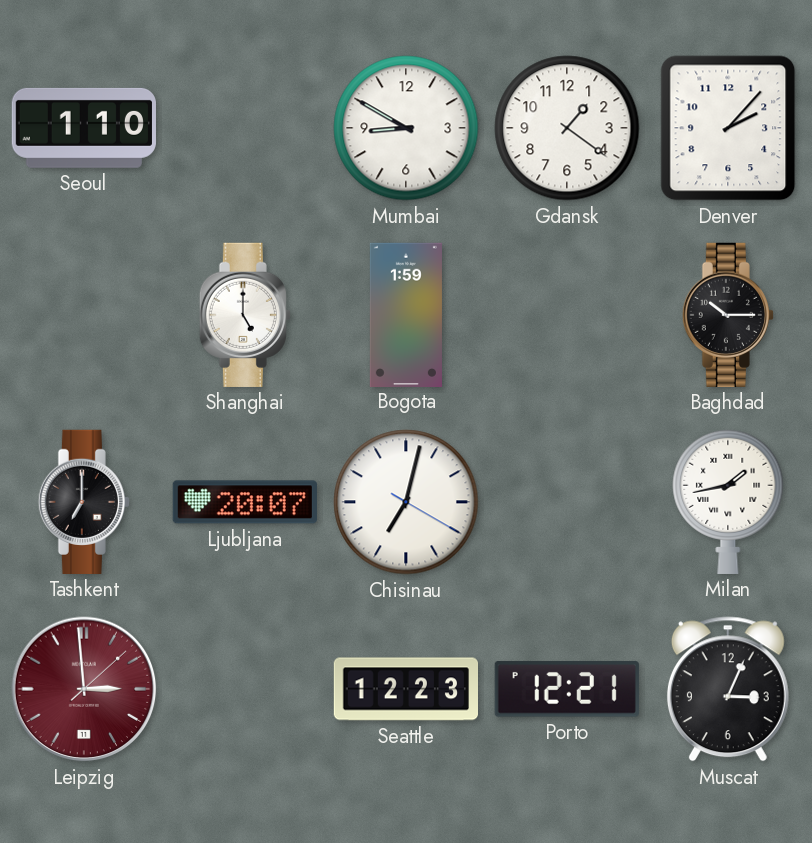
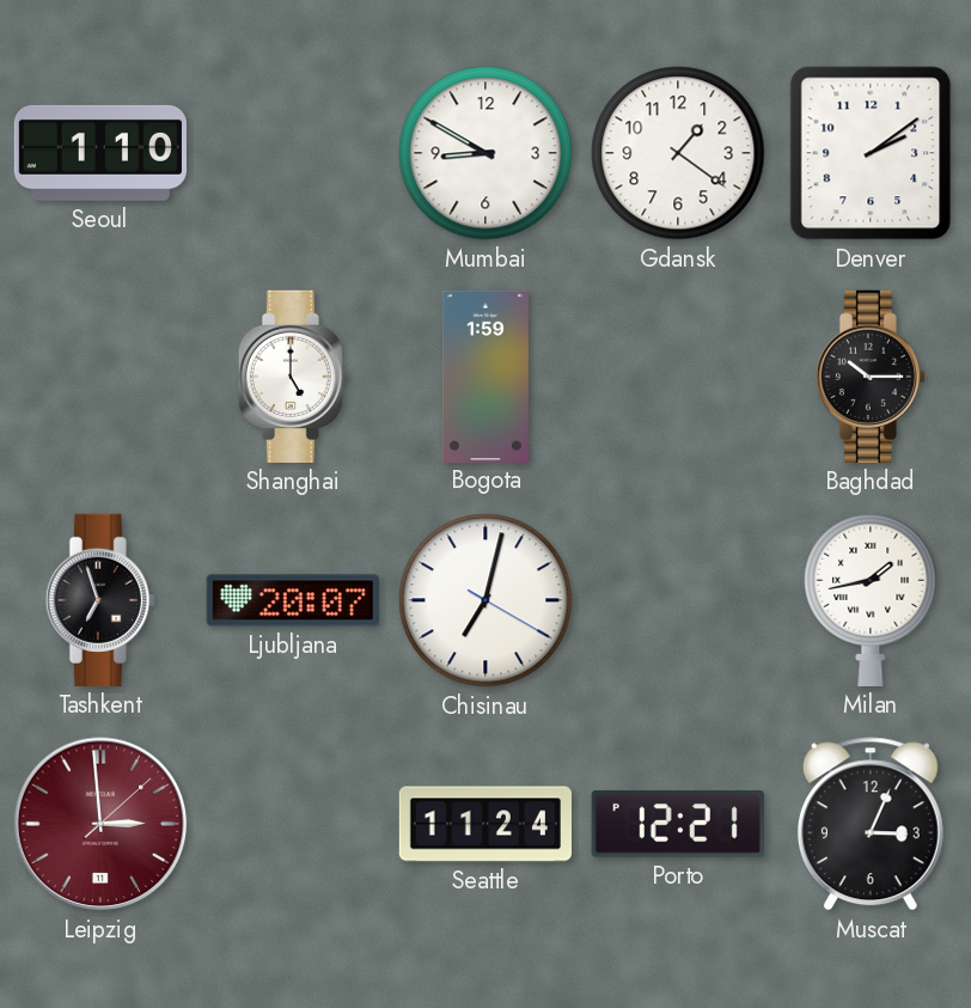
Denver: 2:07 -> 2:09 (871, 153)
Tashkent: 7:00 -> 6:57 (100, 600)
Seattle: 12:23 -> 11:24 (484, 824)
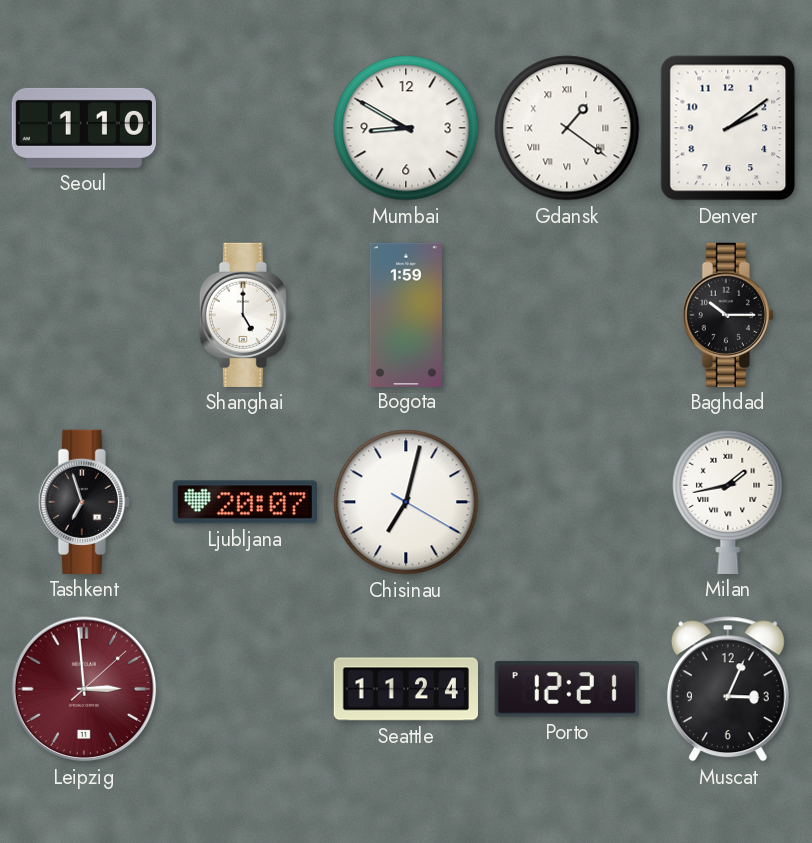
Gdansk numerals: Arabic -> Roman (567, 128)
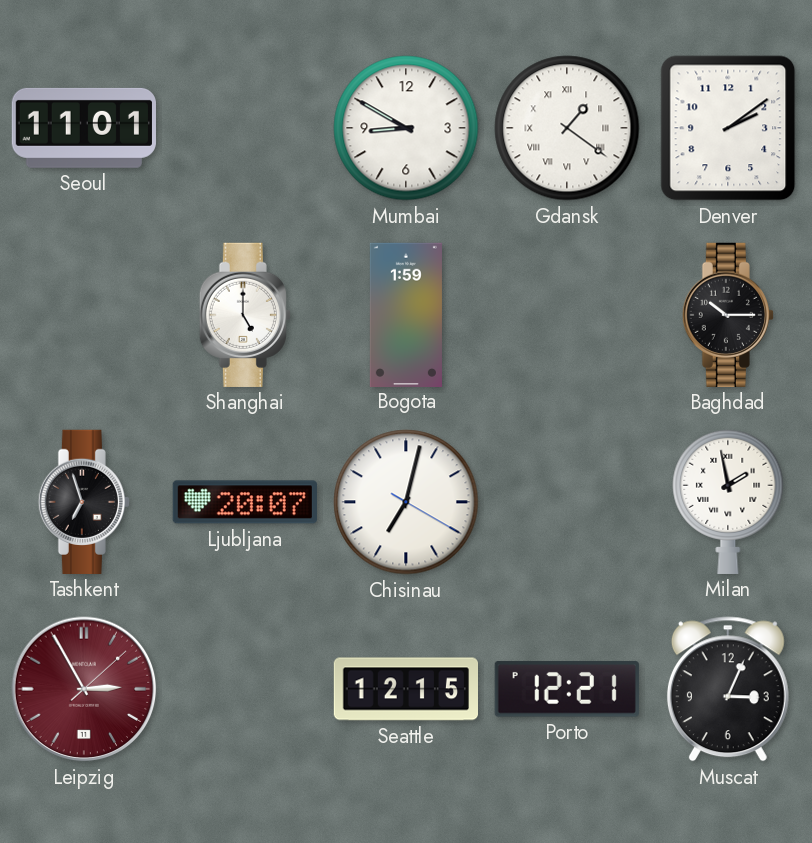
Seoul: 1:10 -> 11:01 (84, 128)
Milan: 1:43 -> 1:58 (728, 501)
Leipzig: 2:59 -> 2:55 (84, 689)
Seattle: 11:24 -> 12:15 (405, 689)
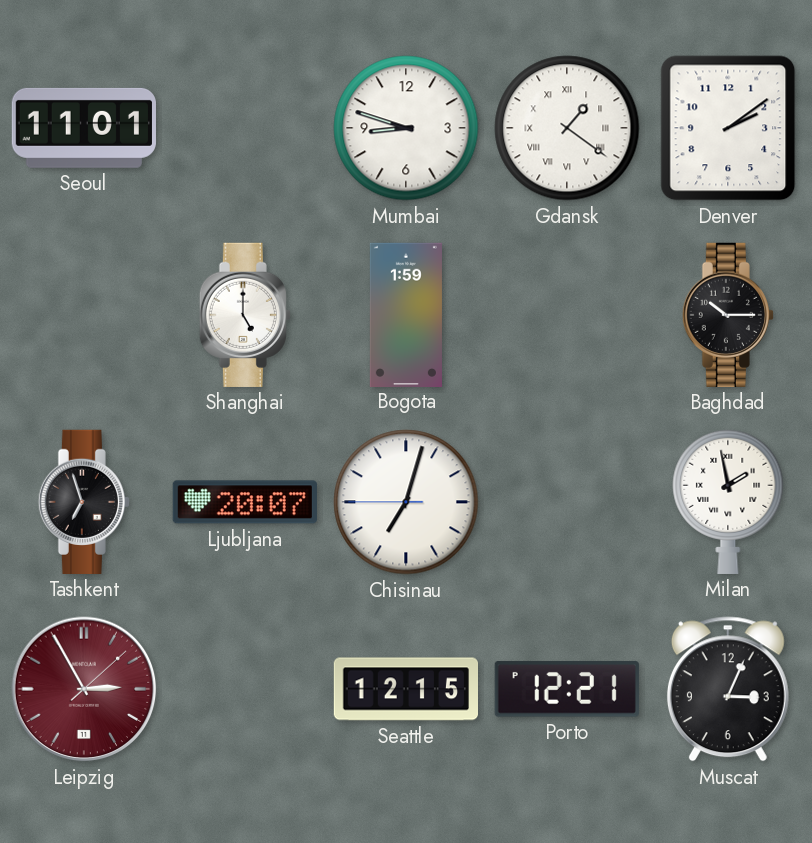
Mumbai: 8:50 -> 8:48 (406, 128)
Chisinau: 7:02:20 -> 7:02:45 (406, 502)
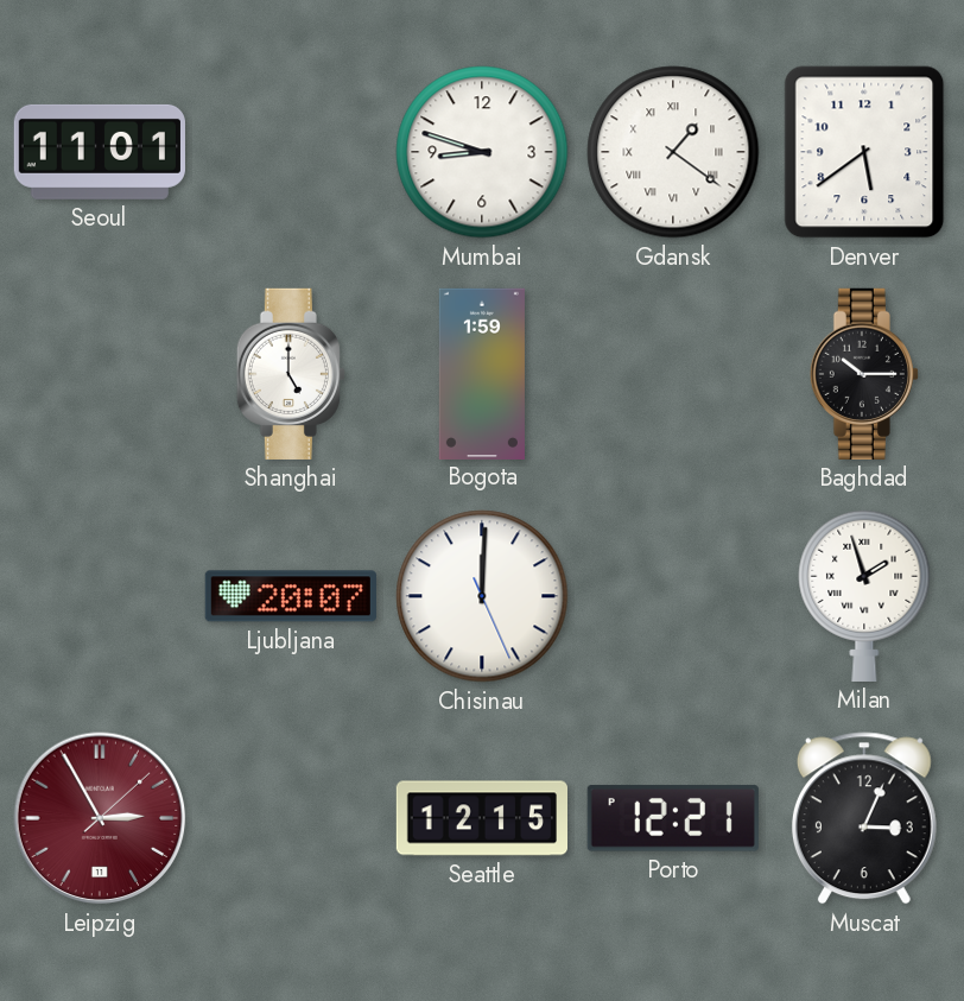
Denver: 2:09 -> 5:39 (864, 152)
Tashkent: 6:57 -> none (84, 502)
Chisinau: 7:02 -> 12:00 (482, 596)
Milan: 1:58 -> 1:57 (864, 595)
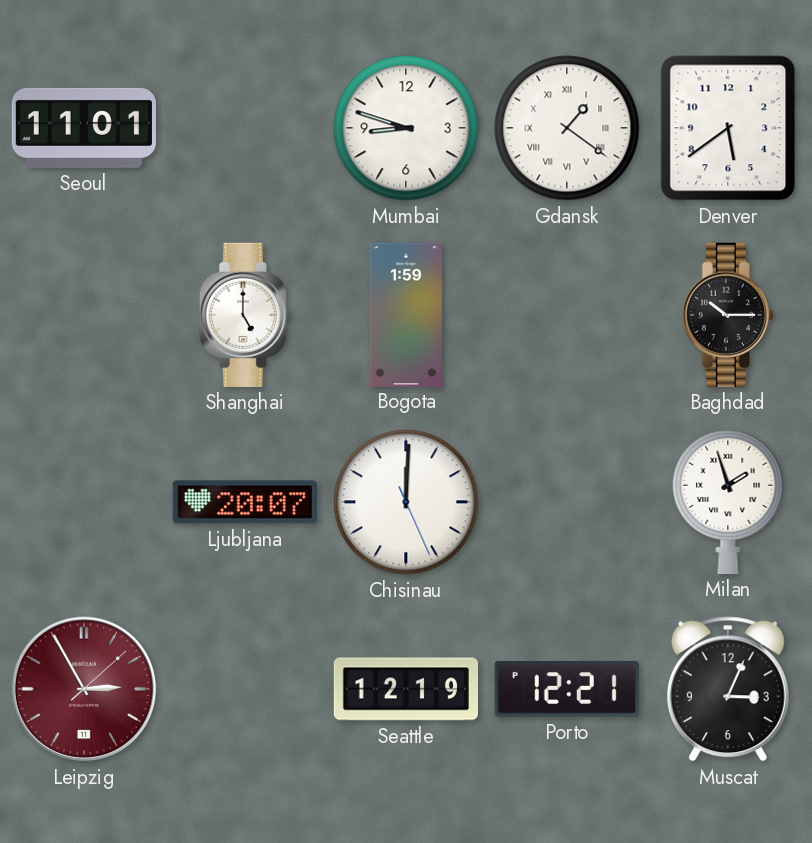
Seattle: 12:15 -> 12:19 (405, 689)
